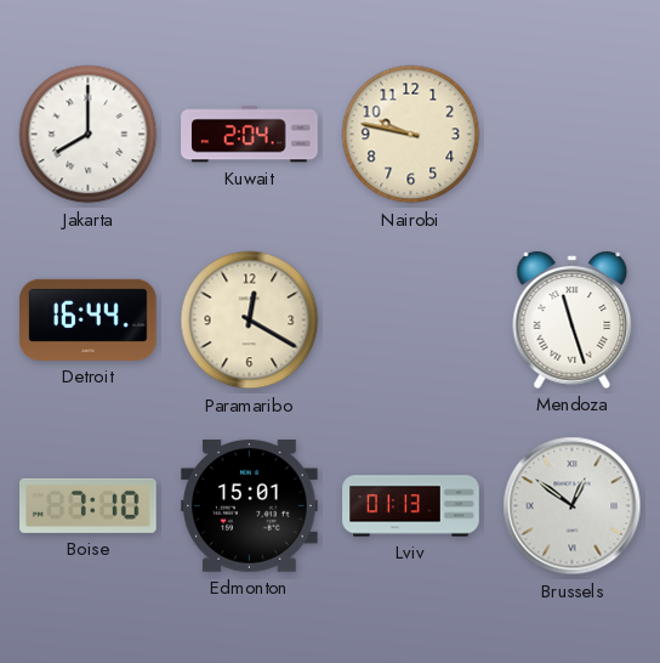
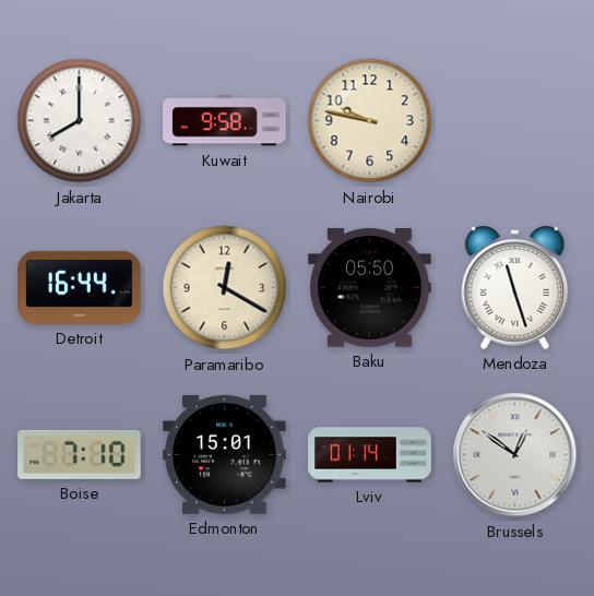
Kuwait: 2:04 -> 9:58 (225, 121)
Baku: none -> 05:50 (370, 288)
Lviv: 01:13 -> 01:14 (370, 455)
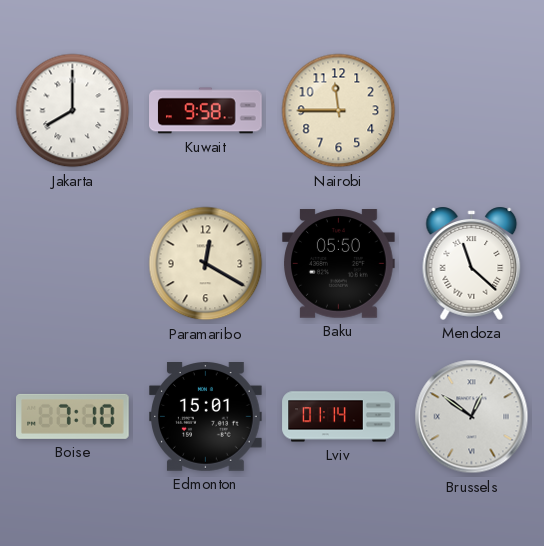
Nairobi: 9:47 -> 11:45 (339, 111)
Detroit: 16:44 -> none (80, 287)
Mendoza: 11:27 -> 11:22 (472, 263)
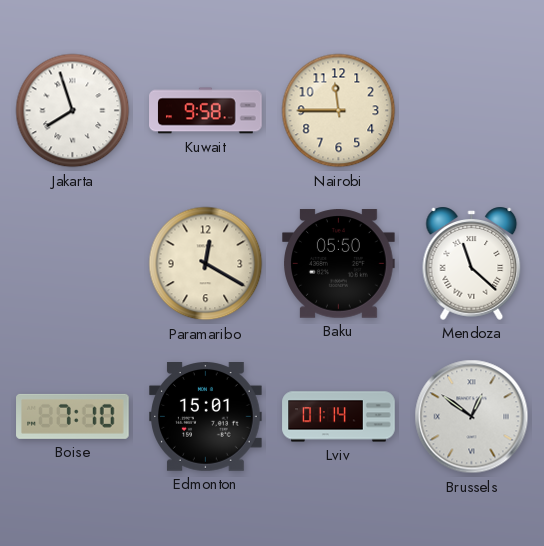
Jakarta: 8:00 -> 7:57 (73, 111)
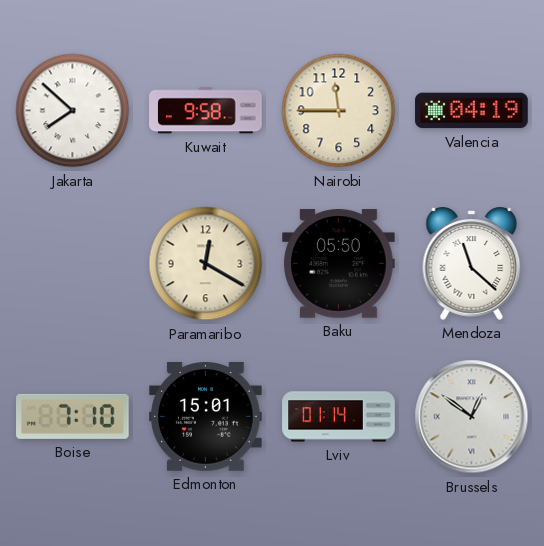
Jakarta: 7:57 -> 7:52 (73, 111)
Valencia: none -> 04:19 (472, 111)
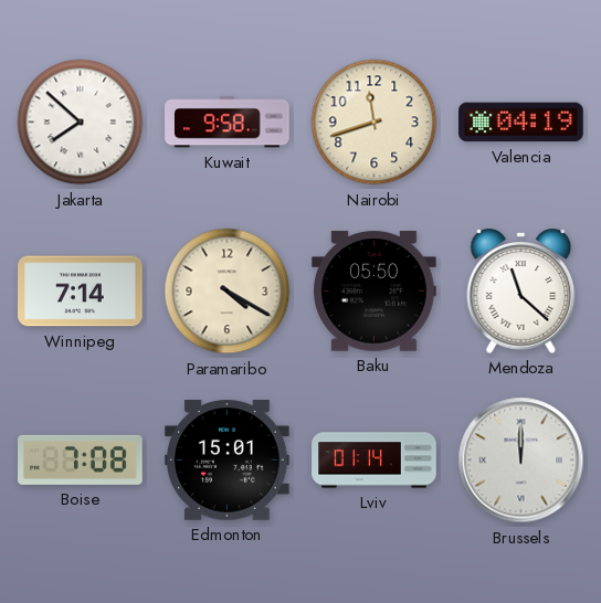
Nairobi: 11:45 -> 11:42 (375, 123)
Winnipeg: none -> 7:14 (81, 292)
Paramaribo: 12:20 -> 4:20 (228, 292)
Boise: 7:10 -> 7:08 (81, 459)
Brussels: 12:51 -> 12:00 (521, 461)
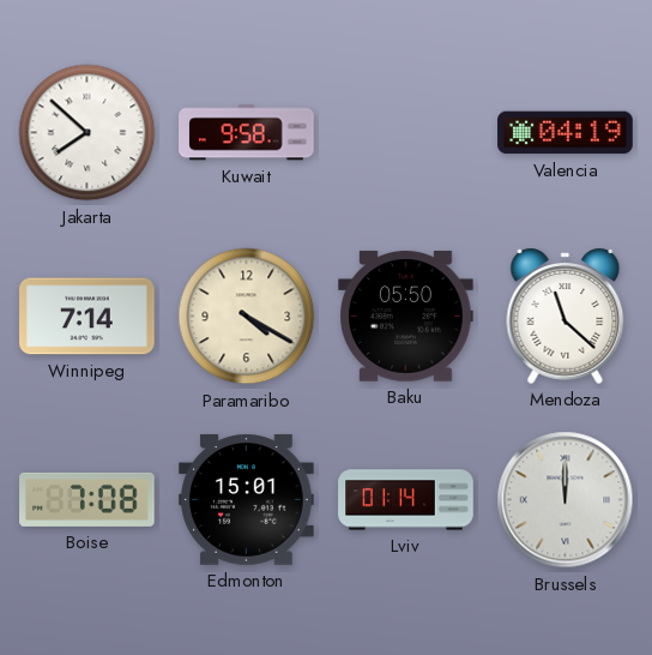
Nairobi: 11:42 -> none (375, 123)
